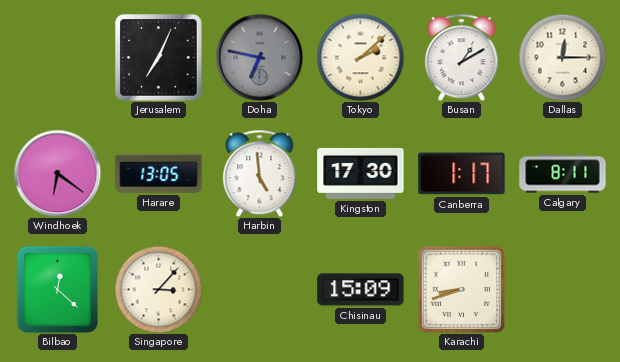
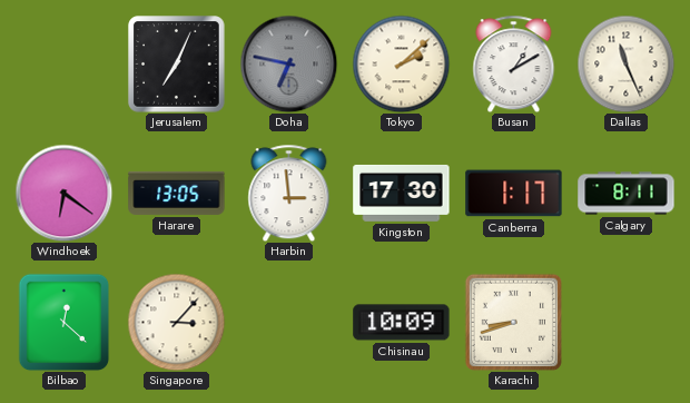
Dallas: 12:15 -> 11:26 (625, 63)
Harbin: 4:59 -> 2:59 (289, 193)
Chisinau: 15:09 -> 10:09 (402, 323)
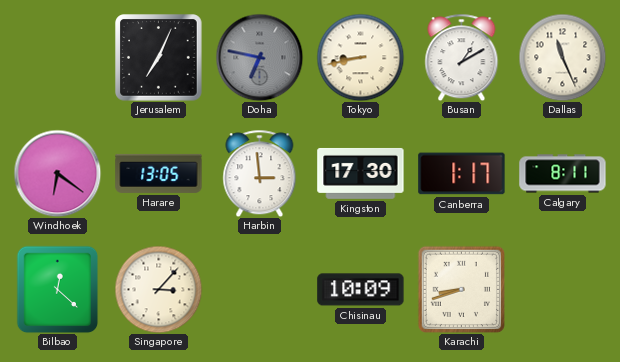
Tokyo: 2:08 -> 8:43 (360, 57)
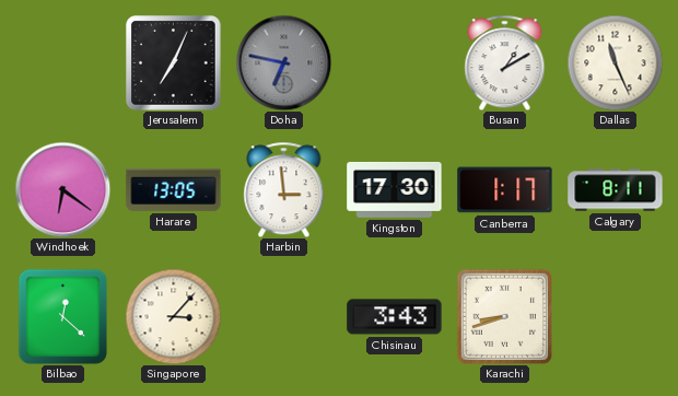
Tokyo: 8:43 -> none (360, 57)
Chisinau: 10:09 -> 3:43 (395, 317)
